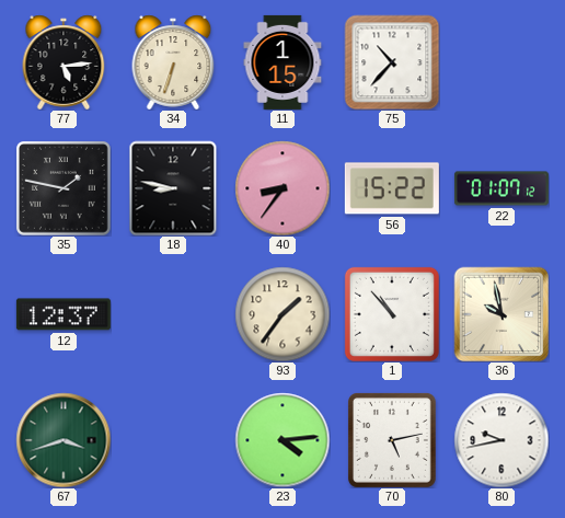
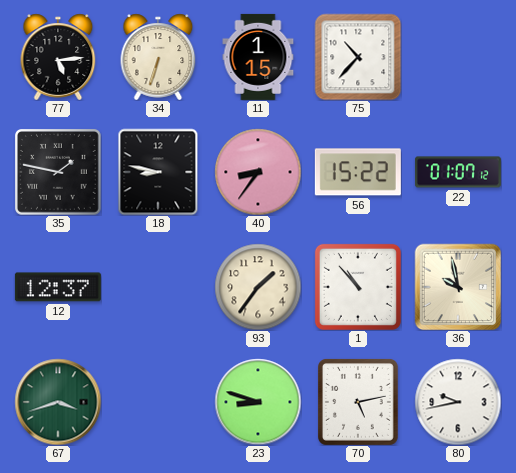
23: 4:14 -> 8:48 (258, 402)
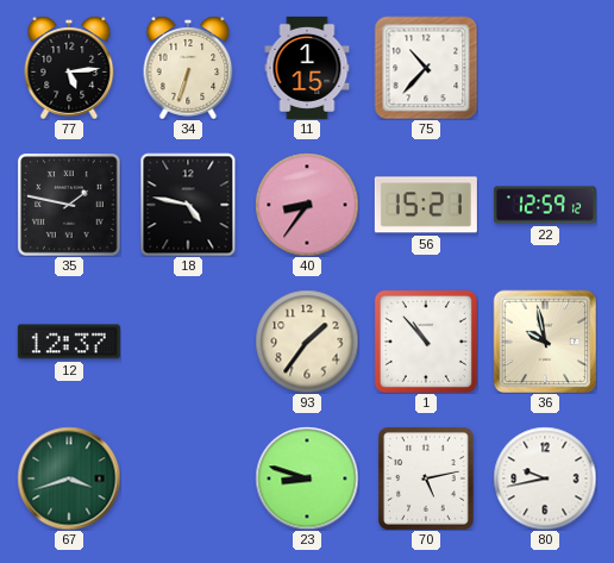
18: 8:47 -> 4:47 (188, 205)
56: 15:22 -> 15:21 (426, 205)
22: 01:07 -> 12:59 (545, 205)
